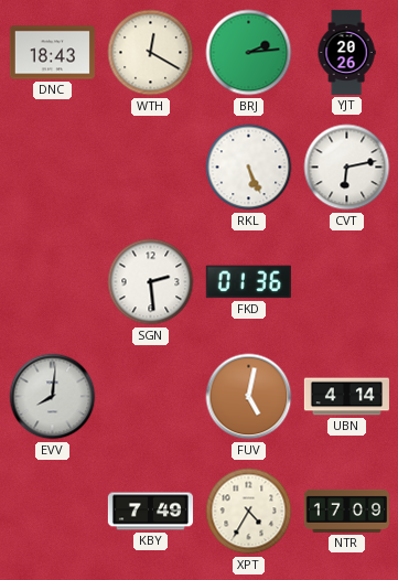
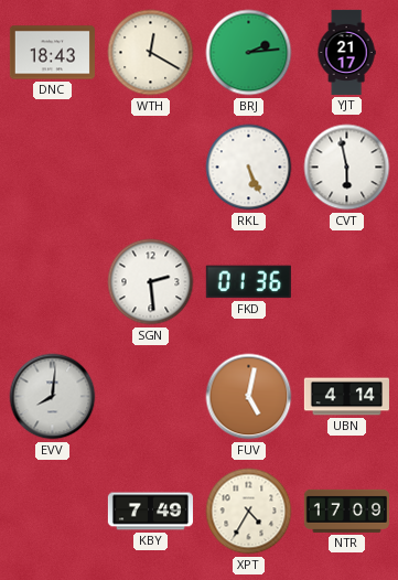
YJT: 20:26 -> 21:17 (346, 52)
CVT: 6:13 -> 5:58 (347, 168)
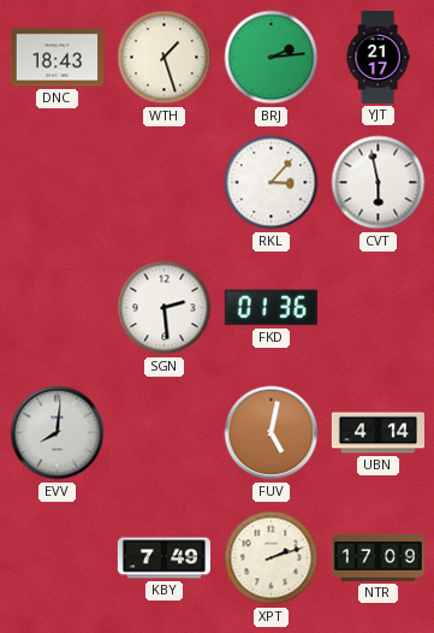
WTH: 12:20 -> 1:27 (165, 58)
RKL: 5:26 -> 3:07 (272, 183)
XPT: 4:35 -> 2:12 (272, 558)
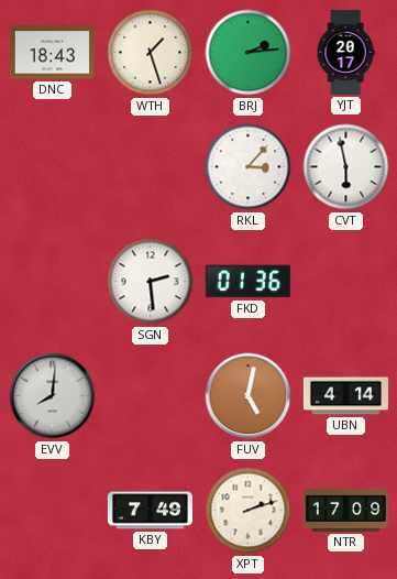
YJT: 21:17 -> 20:17 (345, 52)
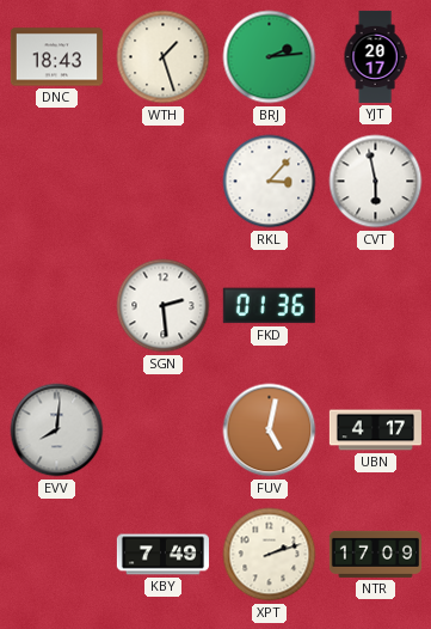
UBN: 4:14 -> 4:17 (375, 430)
